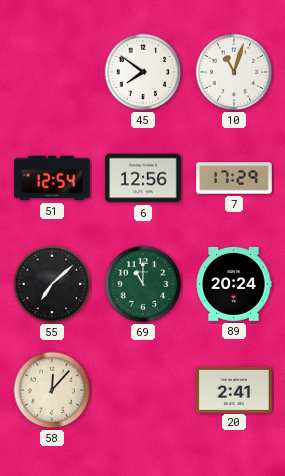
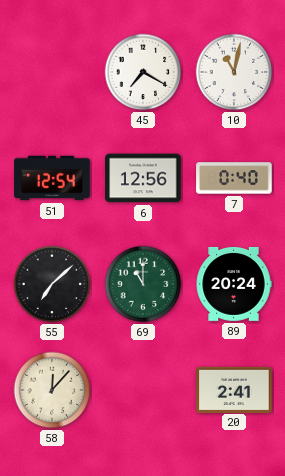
45: 7:51 -> 7:20 (143, 72)
10: 11:03 -> 11:02 (234, 72)
7: 17:29 -> 0:40 (234, 178)
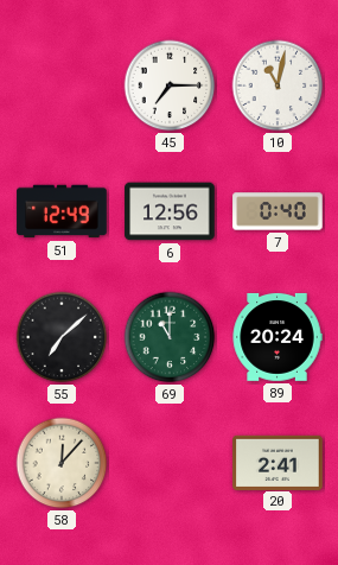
45: 7:20 -> 7:15 (170, 85)
51: 12:54 -> 12:49 (62, 211)
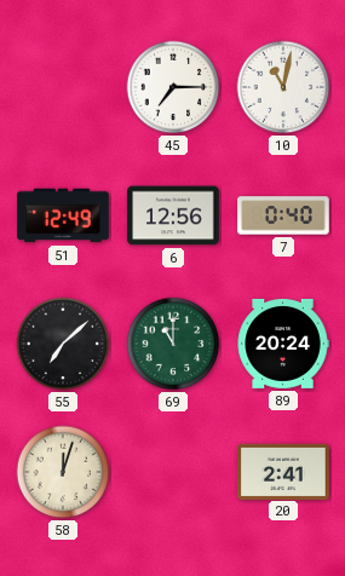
58: 12:07 -> 12:03 (63, 472)
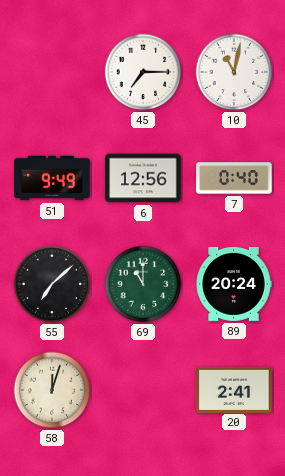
51: 12:49 -> 9:49 (52, 178)
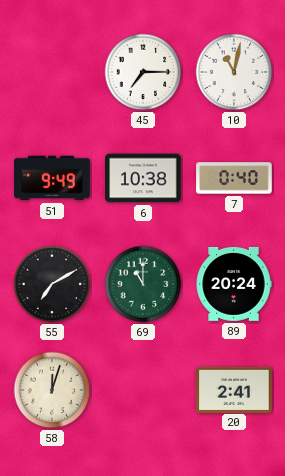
6: 12:56 -> 10:38 (143, 178)
55: 7:08 -> 7:10 (52, 284)
